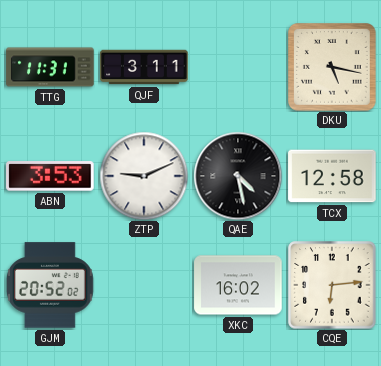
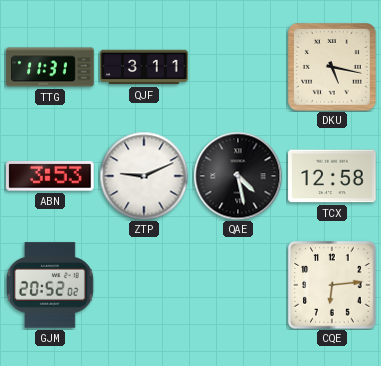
XKC: 16:02 -> none (238, 285)
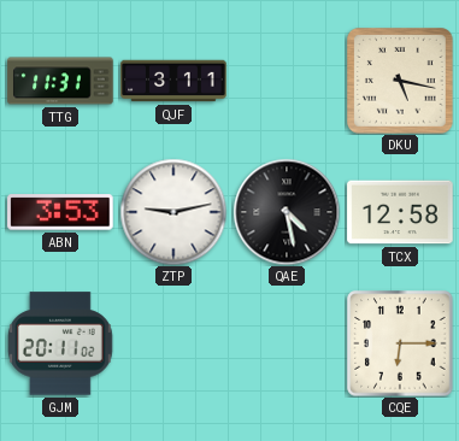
ZTP: 9:11 -> 9:13 (173, 212)
GJM: 20:52 -> 20:11 (61, 343)
CQE: 6:14 -> 6:15 (400, 343)
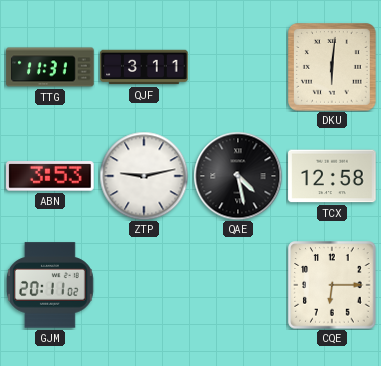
DKU: 5:17 -> 6:01 (333, 68)
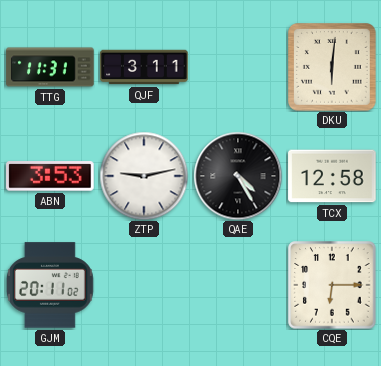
QAE: 4:28 -> 4:25 (238, 176)
